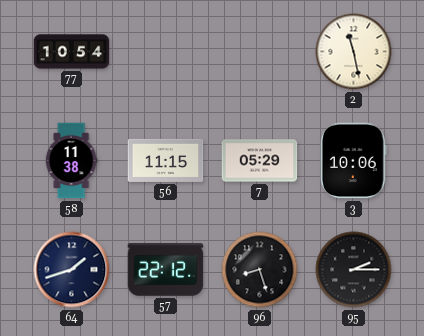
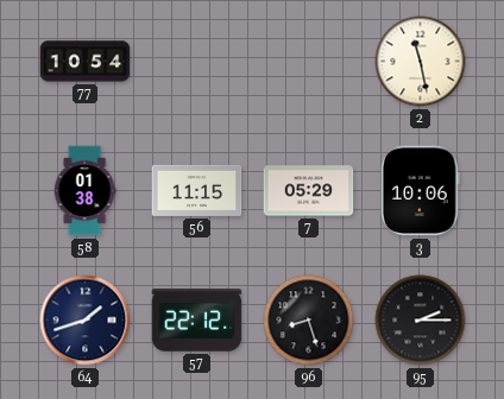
58: 11:38 -> 01:38 (84, 191)
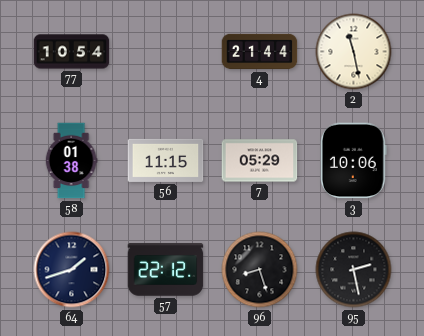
4: none -> 21:44 (260, 52)
95: 2:15 -> 2:28 (354, 270)
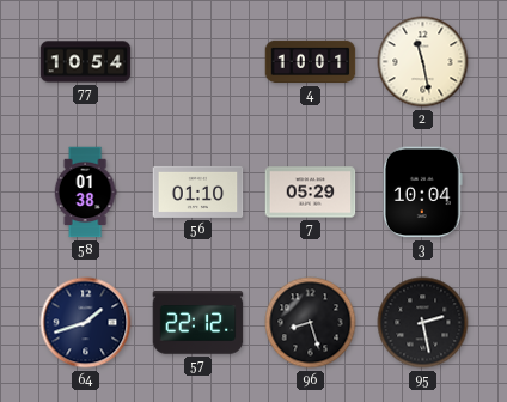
4: 21:44 -> 10:01 (311, 62)
56: 11:15 -> 01:10 (198, 191)
3: 10:06 -> 10:04 (422, 193)
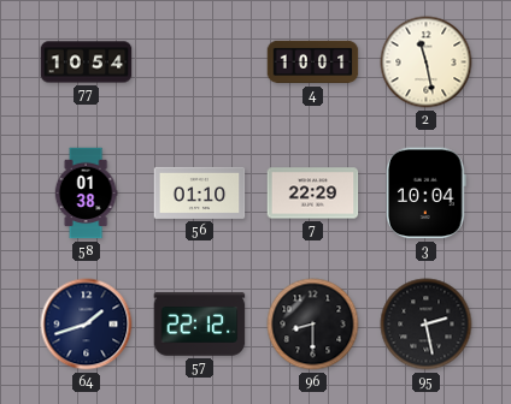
7: 05:29 -> 22:29 (313, 194)
96: 8:27 -> 8:30 (313, 325)
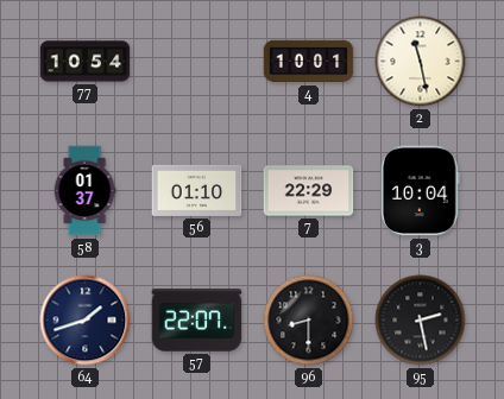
58: 01:38 -> 01:37 (84, 191)
57: 22:12 -> 22:07 (197, 321)
